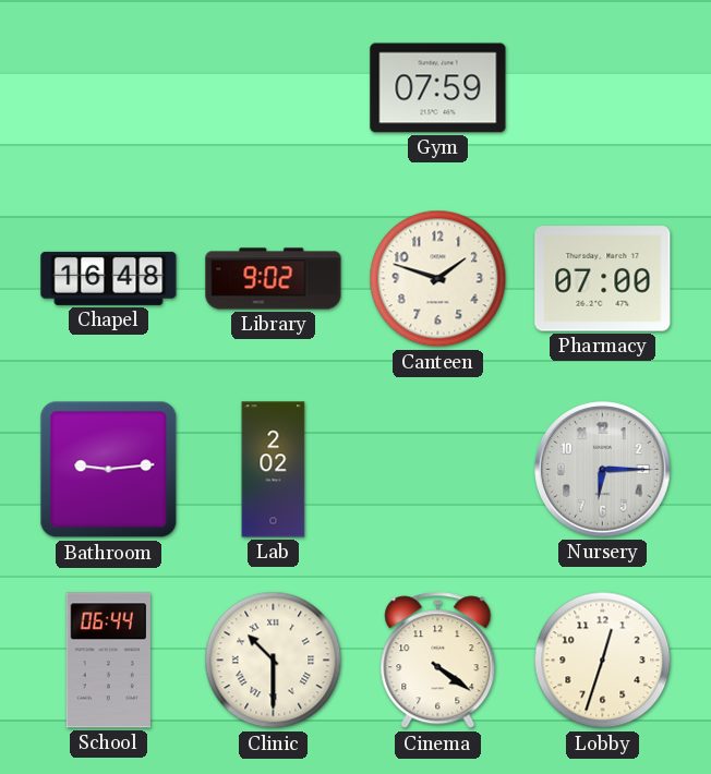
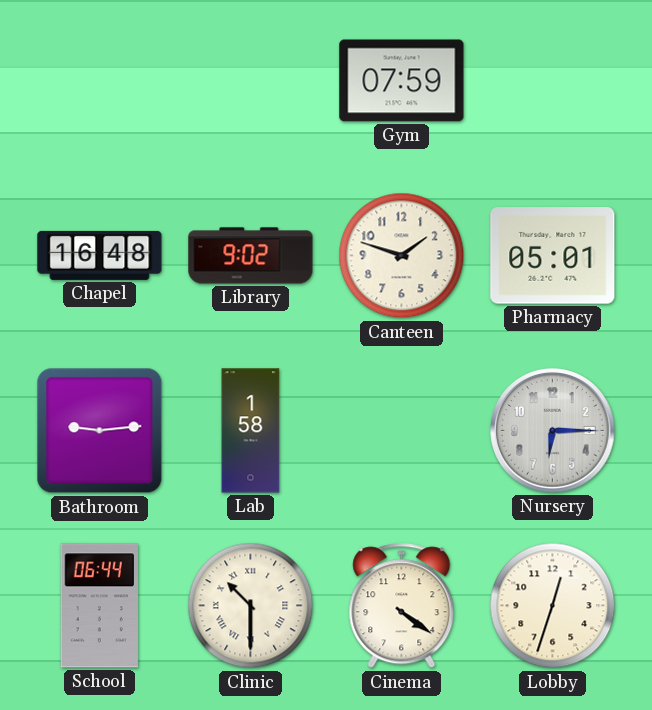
Pharmacy: 07:00 -> 05:01 (553, 256)
Lab: 2:02 -> 1:58 (251, 431)
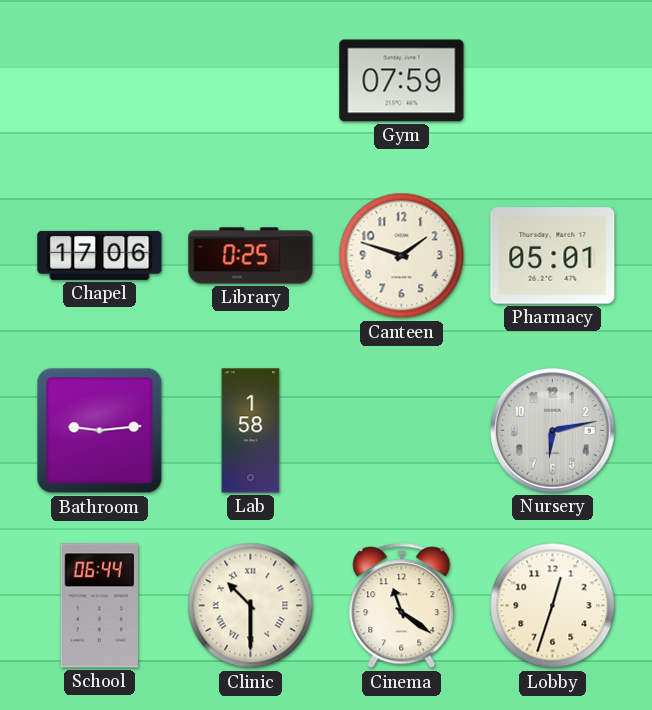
Chapel: 16:48 -> 17:06 (100, 255)
Library: 9:02 -> 0:25 (251, 256)
Nursery: 6:15 -> 6:13 (553, 431)
Cinema: 4:21 -> 11:21 (402, 606)
